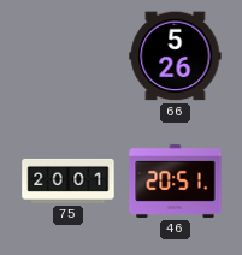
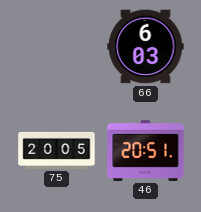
66: 5:26 -> 6:03 (146, 47)
75: 20:01 -> 20:05 (57, 150)
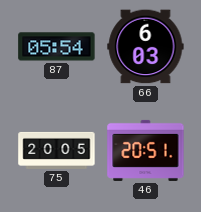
87: none -> 05:54 (57, 47)
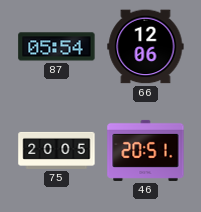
66: 6:03 -> 12:06 (146, 47)
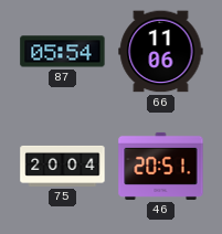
66: 12:06 -> 11:06 (161, 52)
75: 20:05 -> 20:04 (63, 166)
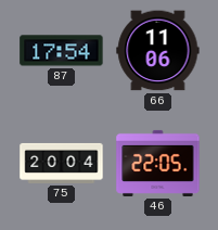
87: 05:54 -> 17:54 (62, 51)
46: 20:51 -> 22:05 (158, 163)
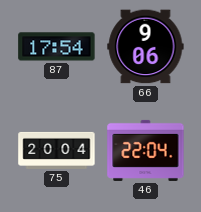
66: 11:06 -> 9:06 (146, 47)
46: 22:05 -> 22:04 (146, 150)
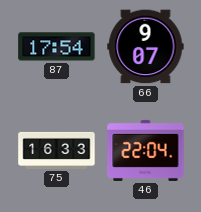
66: 9:06 -> 9:07 (146, 47)
75: 20:04 -> 16:33 (57, 150)
